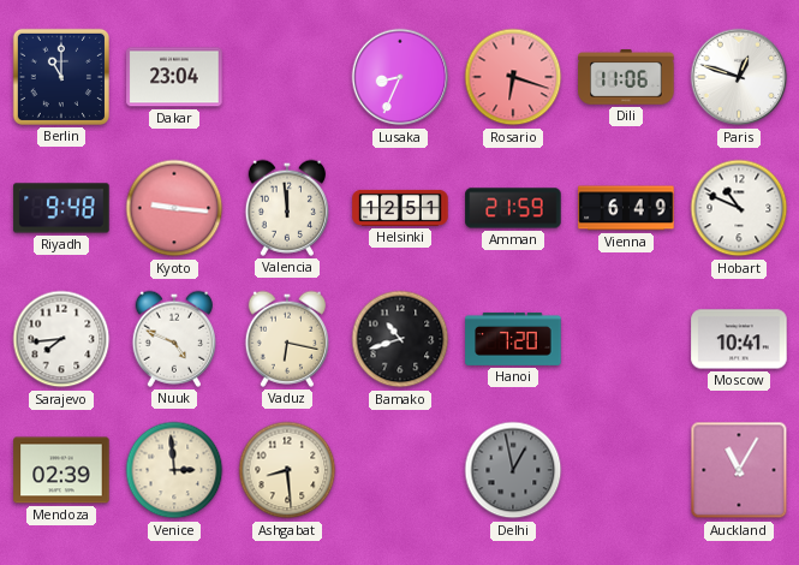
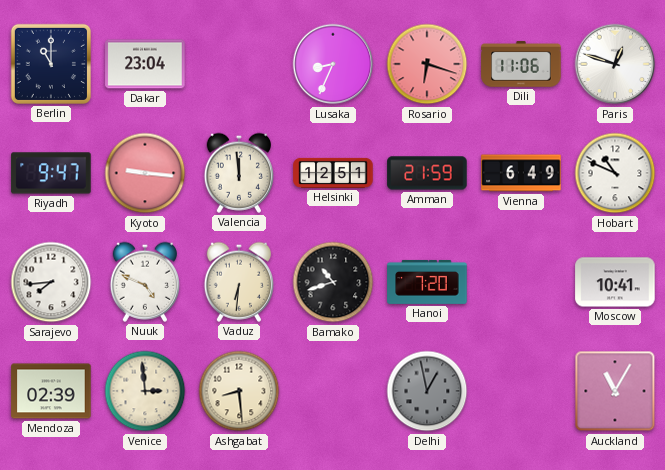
Riyadh: 9:48 -> 9:47 (51, 173)
Vaduz: 6:17 -> 6:31 (238, 282)
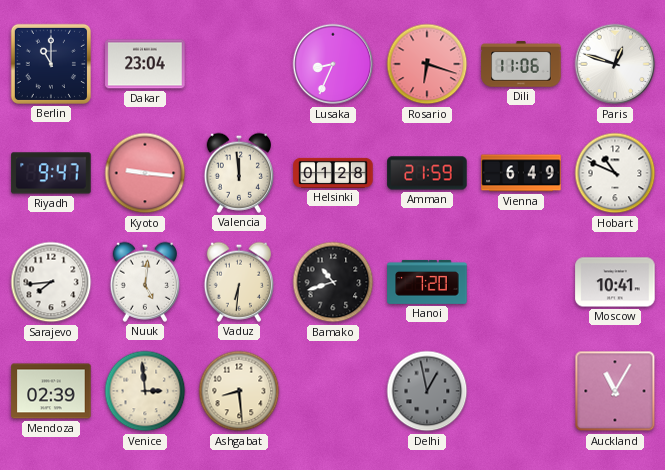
Helsinki: 12:51 -> 01:28 (333, 173)
Nuuk: 4:49 -> 5:01 (144, 282)
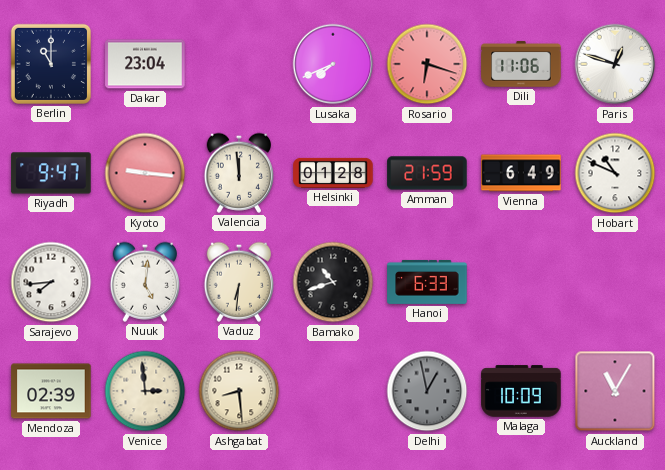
Lusaka: 8:34 -> 7:41 (333, 64)
Hanoi: 7:20 -> 6:33 (427, 282)
Moscow: 10:41 -> none (615, 282)
Malaga: none -> 10:09 (521, 391)
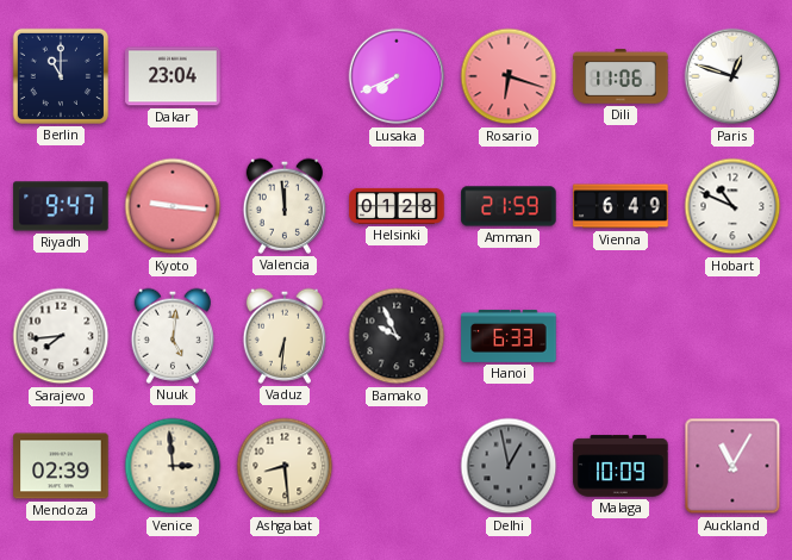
Bamako: 10:42 -> 9:56 (397, 336)
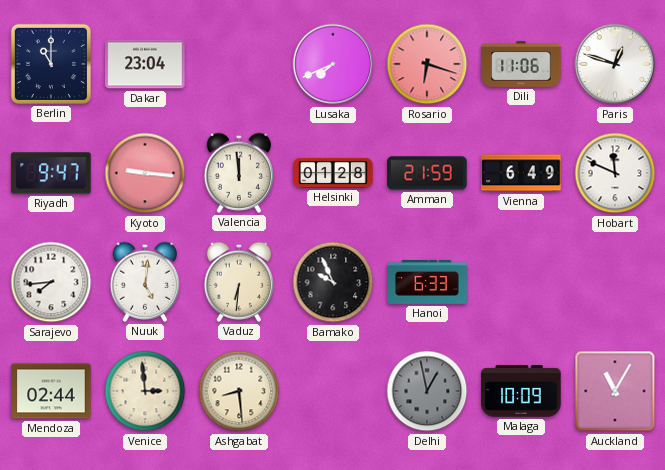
Hobart: 10:49 -> 11:49 (615, 173)
Mendoza: 02:39 -> 02:44 (51, 391)
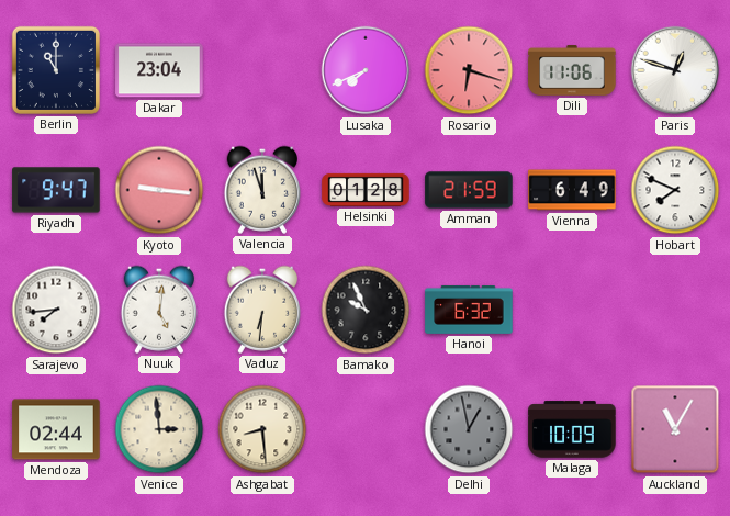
Valencia: 11:59 -> 11:57 (261, 190)
Hobart: 11:49 -> 7:49 (675, 190)
Hanoi: 6:33 -> 6:32 (469, 310)
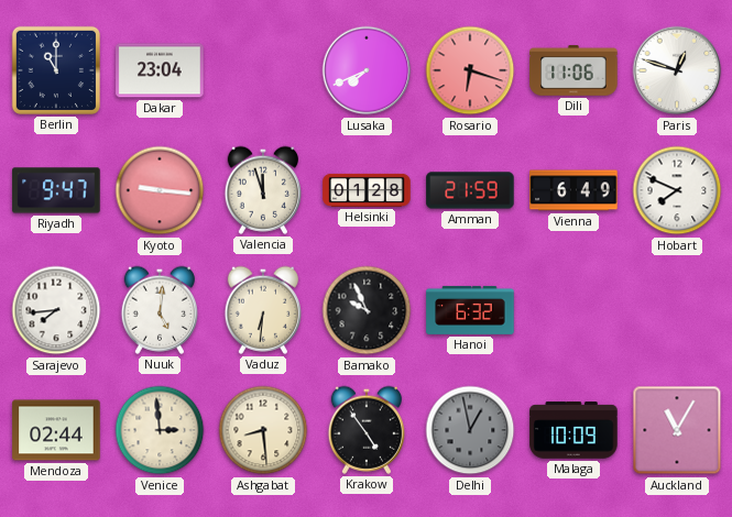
Krakow: none -> 4:54 (365, 430)
